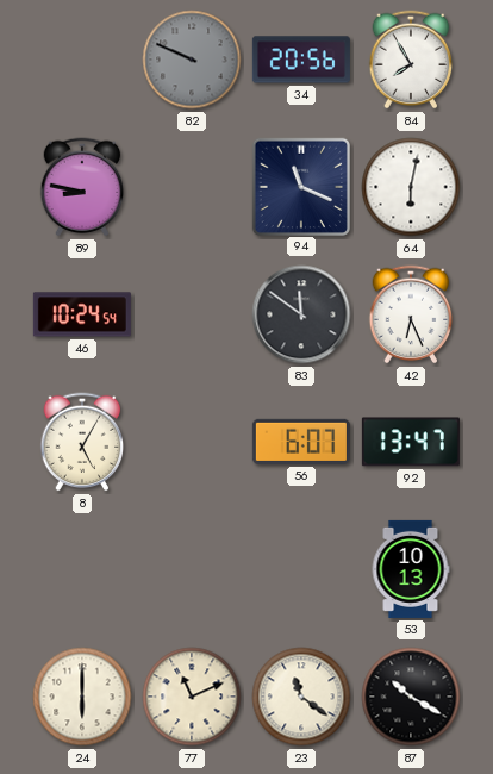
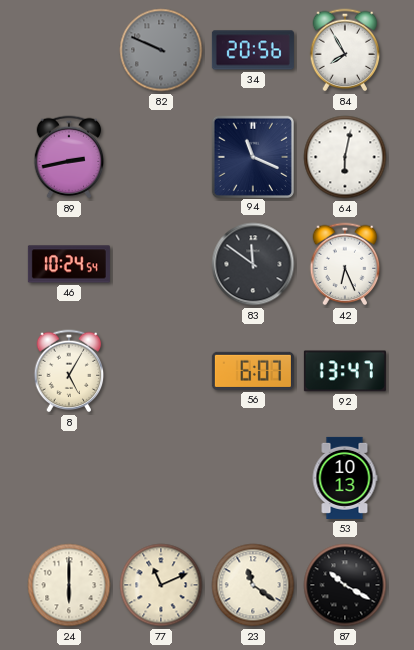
89: 8:47 -> 2:43 (69, 157)
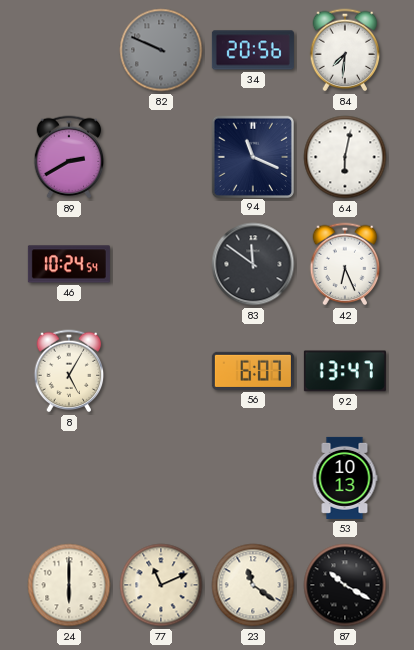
84: 7:55 -> 7:31 (345, 50)
89: 2:43 -> 2:40 (69, 157)
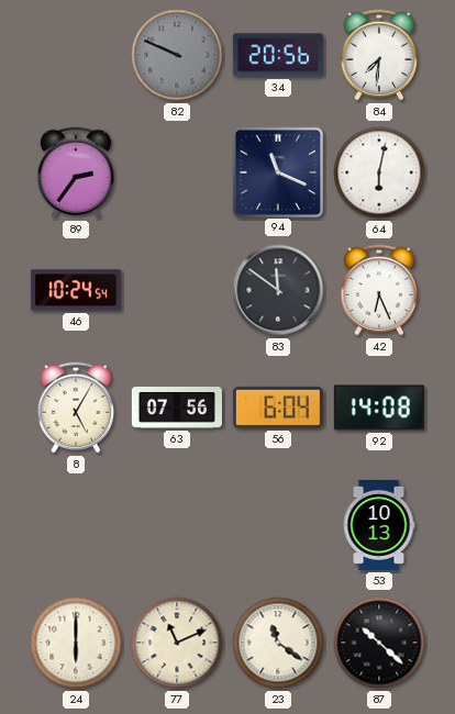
89: 2:40 -> 2:36 (76, 172)
63: none -> 07:56 (177, 409)
56: 6:07 -> 6:04 (278, 408)
92: 13:47 -> 14:08 (379, 408)
87: 10:20 -> 10:22 (379, 643)
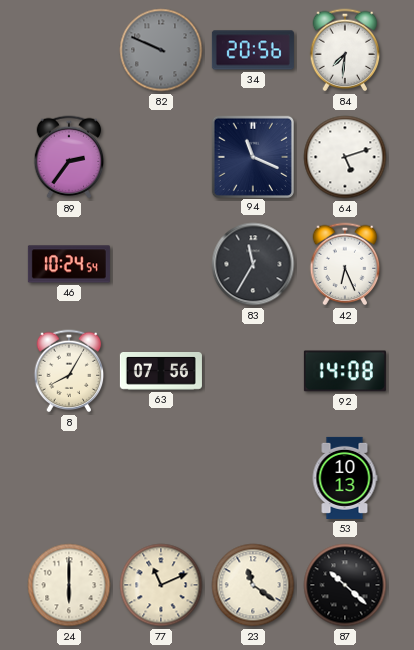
64: 6:02 -> 5:12 (345, 157)
83: 11:51 -> 11:35 (253, 264)
8: 5:05 -> 8:05 (69, 371)
56: 6:04 -> none (278, 408)
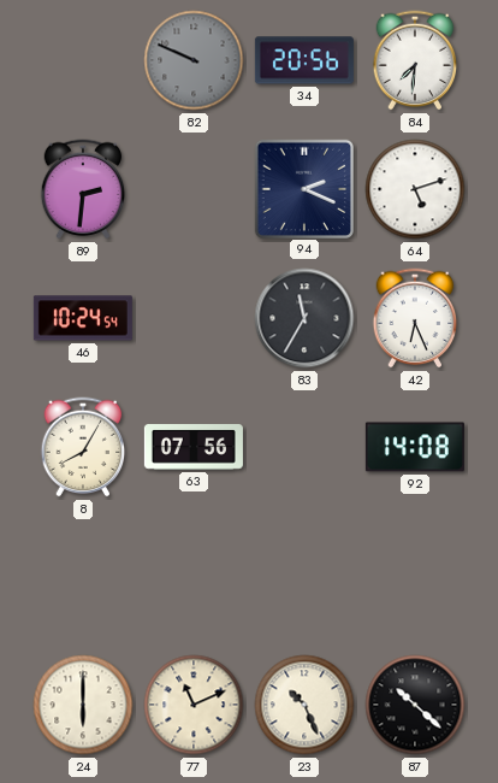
89: 2:36 -> 2:31 (83, 189)
94: 11:19 -> 2:19 (303, 188)
53: 10:13 -> none (345, 478)
23: 11:21 -> 10:26 (304, 705)
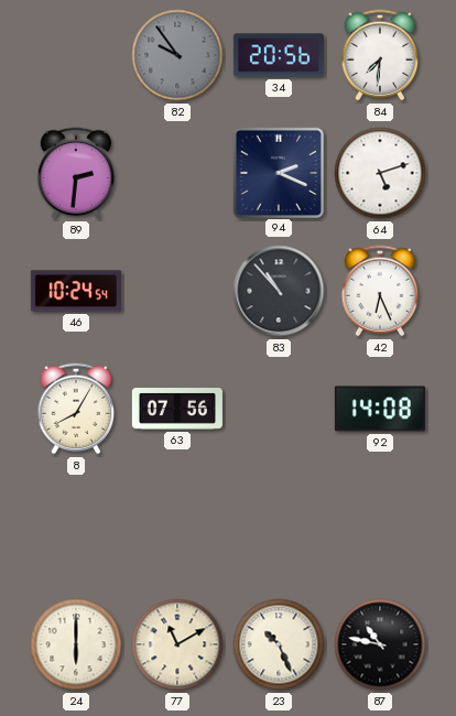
82: 9:49 -> 9:54 (177, 55)
83: 11:35 -> 10:53 (279, 291)
77: 11:11 -> 11:10 (177, 644)
87: 10:22 -> 10:47 (380, 644)
